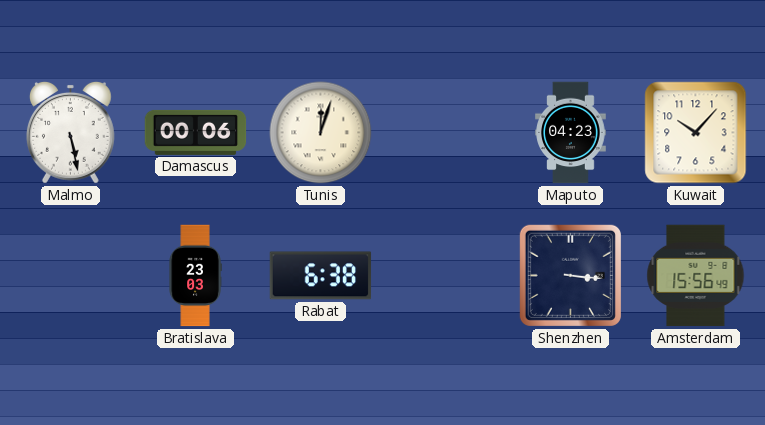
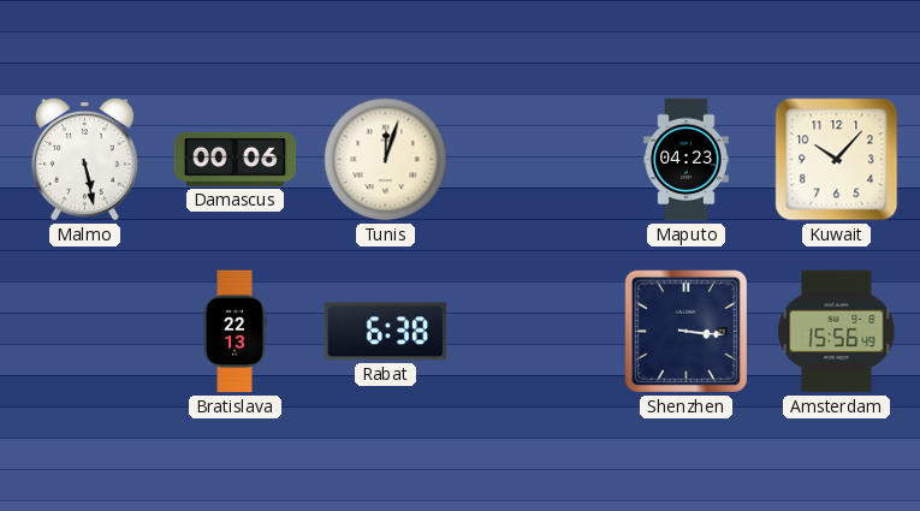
Bratislava: 23:03 -> 22:13 (235, 332)
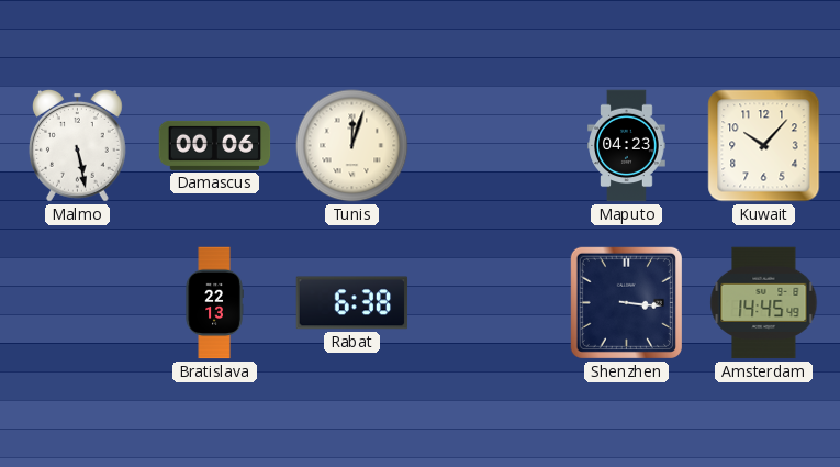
Amsterdam: 15:56 -> 14:45 (764, 303)
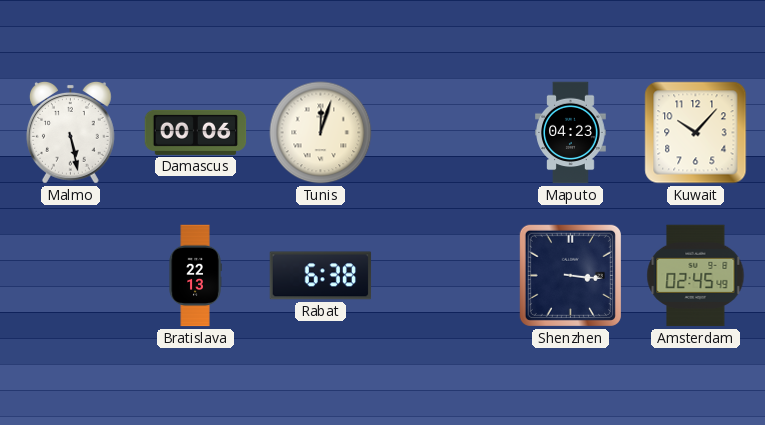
Amsterdam: 14:45 -> 02:45 (696, 276)
